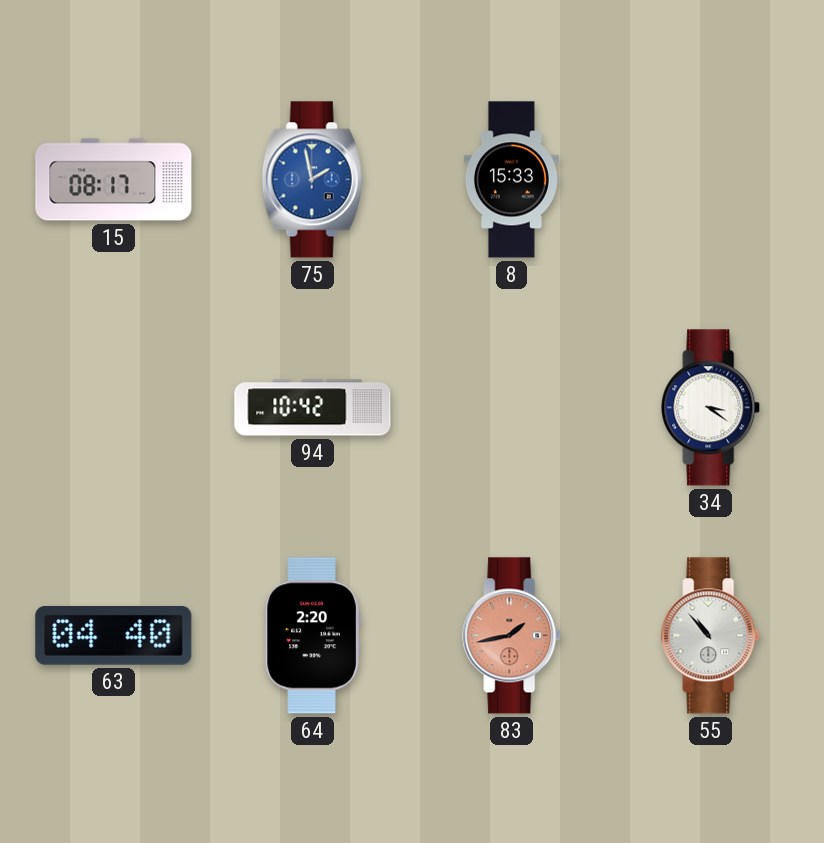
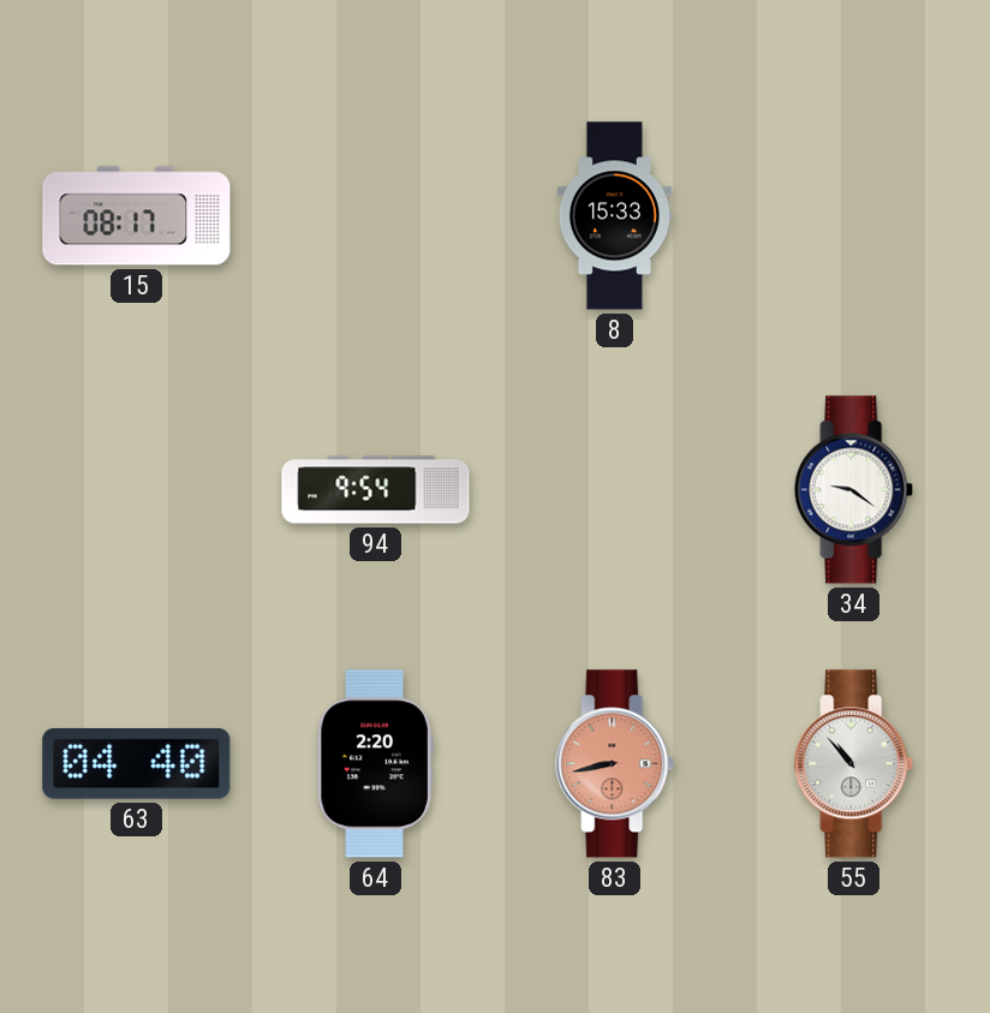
75: 1:58 -> none (313, 180)
94: 10:42 -> 9:54 (376, 490)
34: 3:21 -> 9:21 (854, 490)
83: 1:43 -> 8:43 (615, 764)
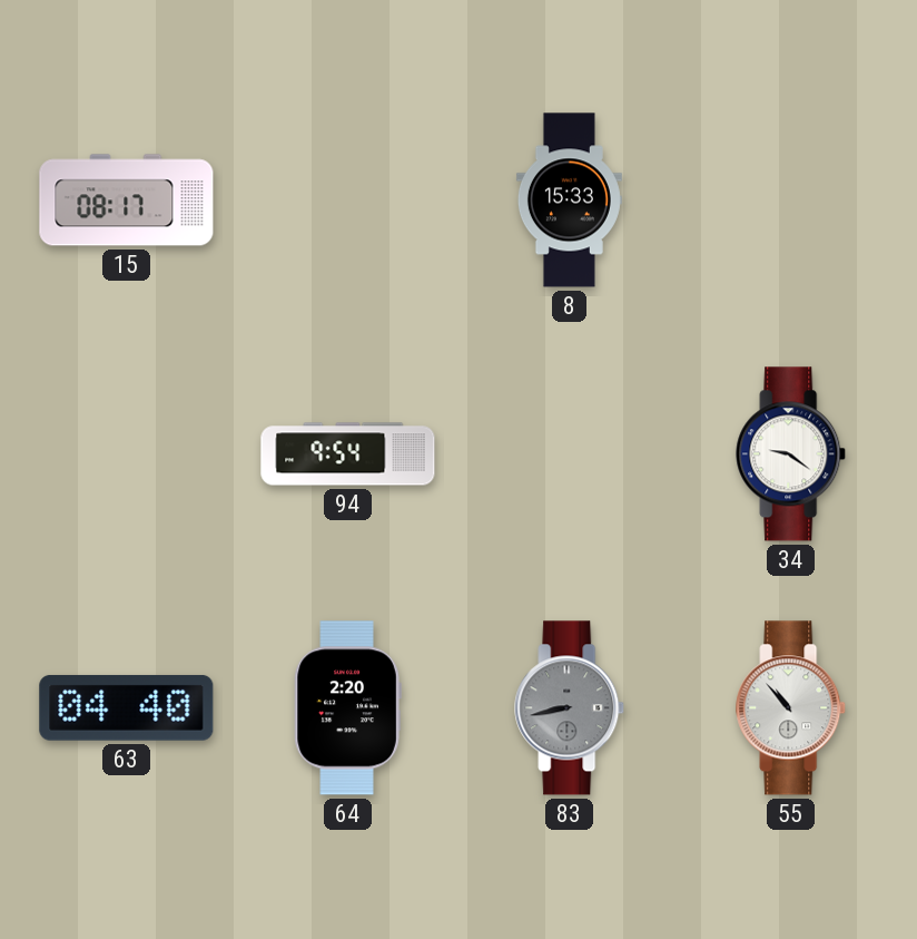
83 dial: salmon -> grey (570, 708)
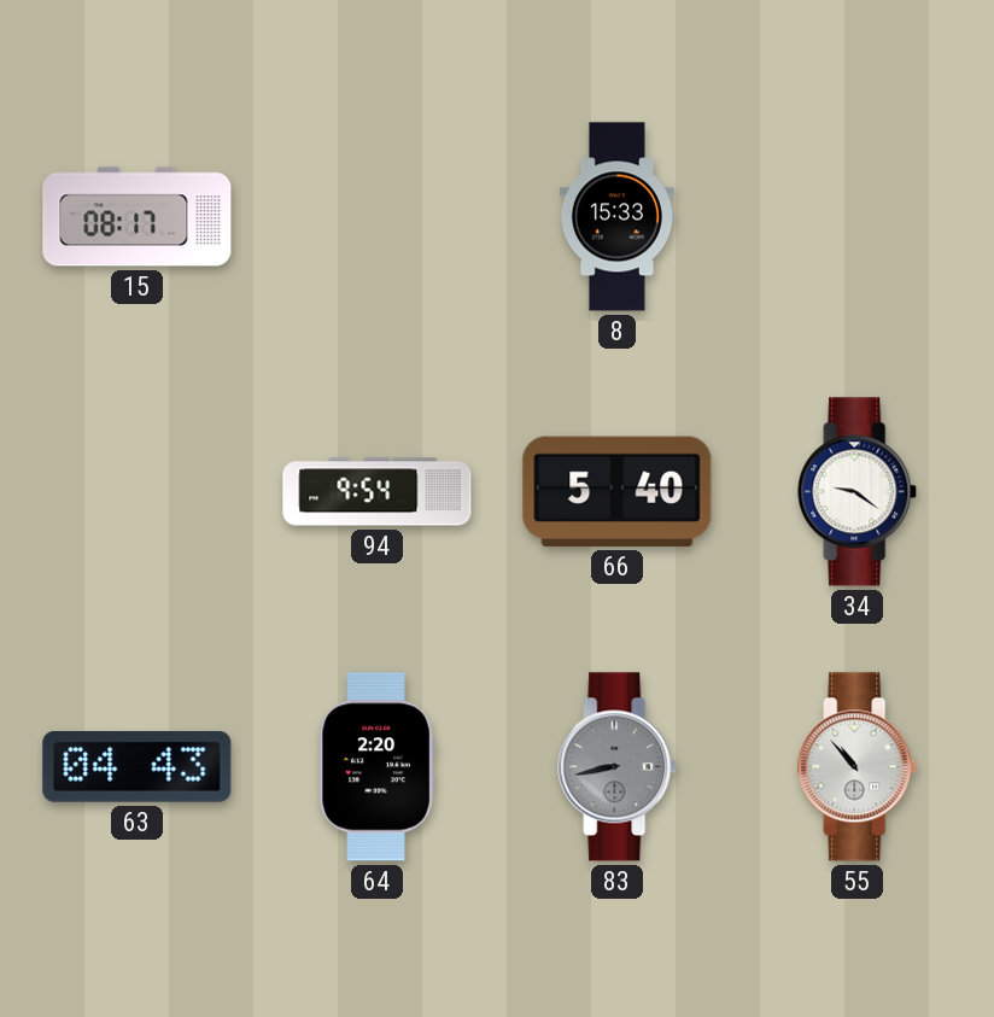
66: none -> 5:40 (618, 491)
63: 04:40 -> 04:43 (138, 766)
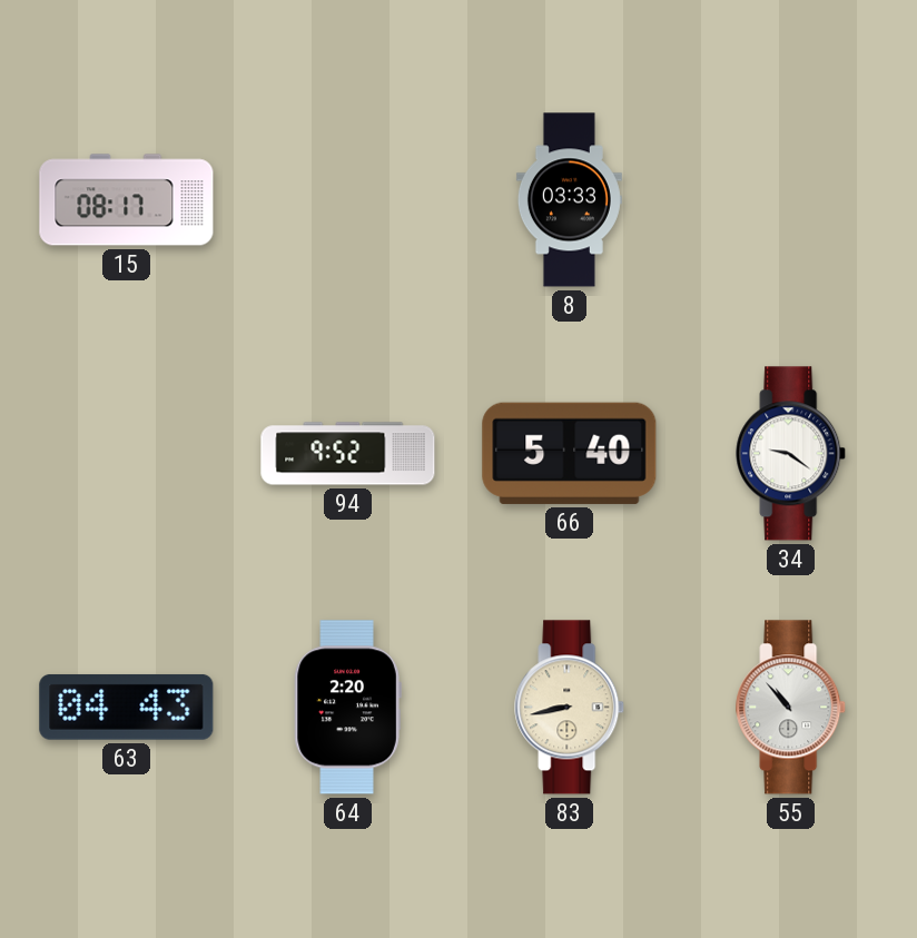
8: 15:33 -> 03:33 (569, 200)
94: 9:54 -> 9:52 (348, 454)
83 dial: grey -> cream (570, 708)
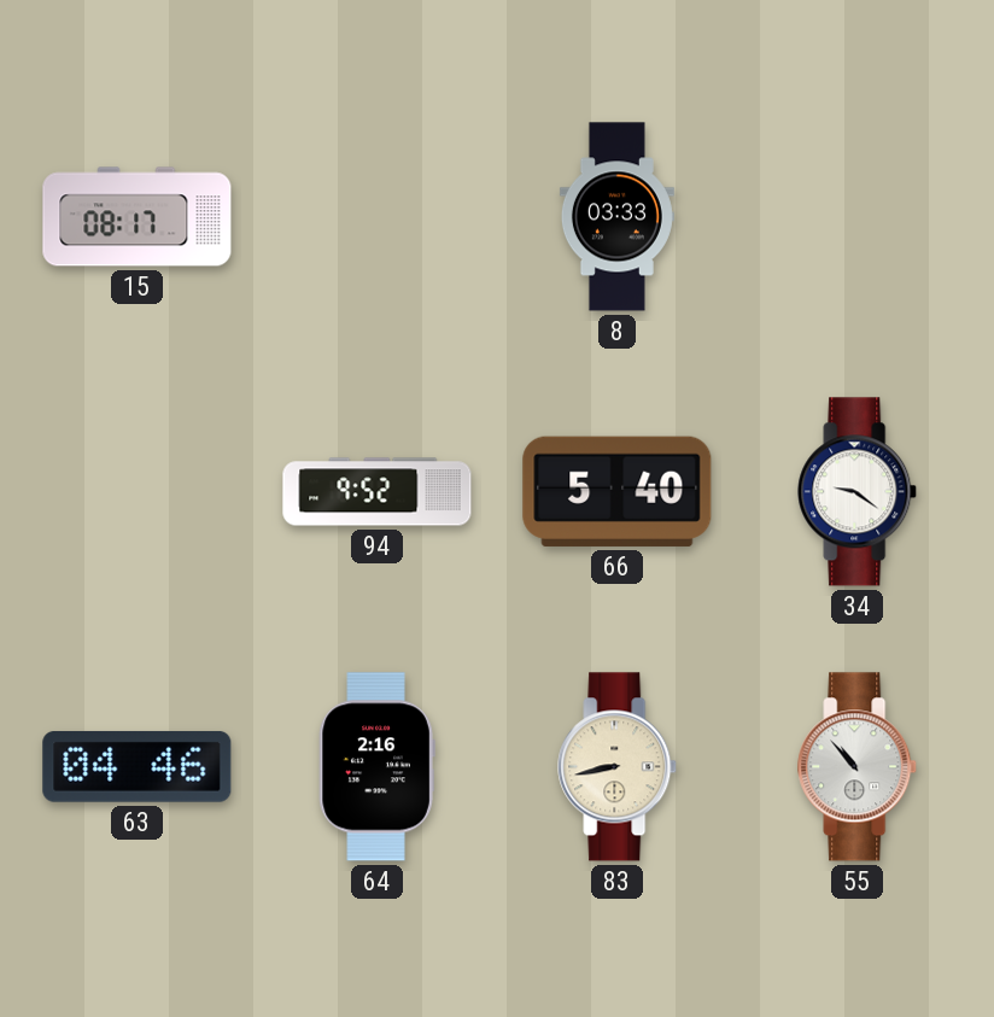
63: 04:43 -> 04:46 (138, 766)
64: 2:20 -> 2:16 (376, 767)
